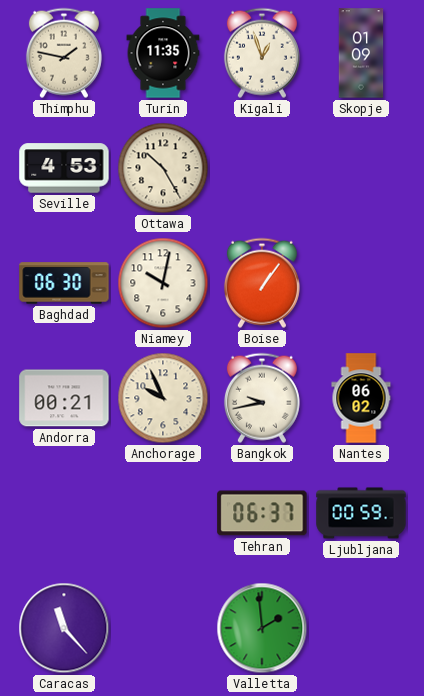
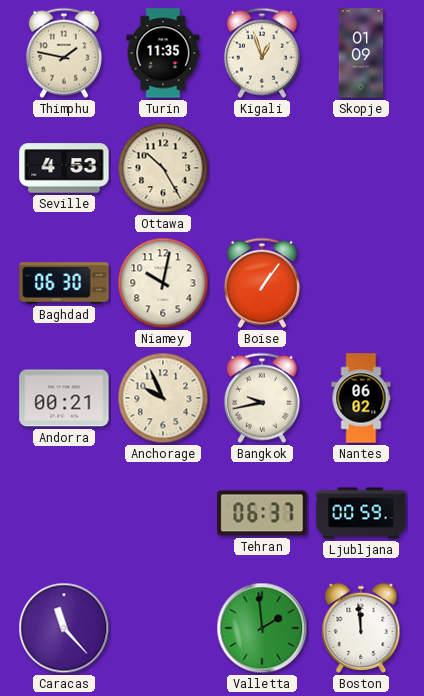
Boston: none -> 11:59 (361, 628)
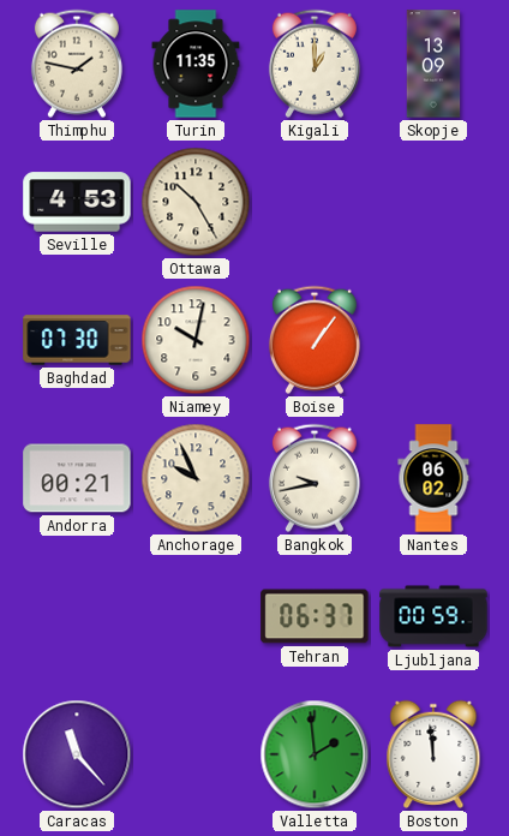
Kigali: 12:57 -> 1:00 (315, 64)
Skopje: 01:09 -> 13:09 (433, 64)
Baghdad: 06:30 -> 07:30 (77, 340)
